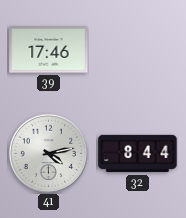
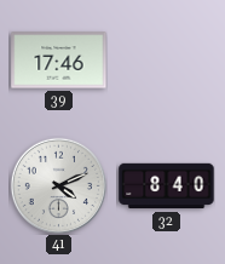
41: 4:13 -> 4:11 (58, 185)
32: 8:44 -> 8:40 (167, 186)
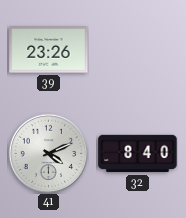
39: 17:46 -> 23:26 (49, 50)
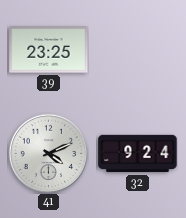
39: 23:26 -> 23:25 (49, 50)
32: 8:40 -> 9:24 (138, 154)
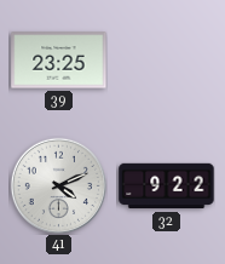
32: 9:24 -> 9:22 (167, 186)
